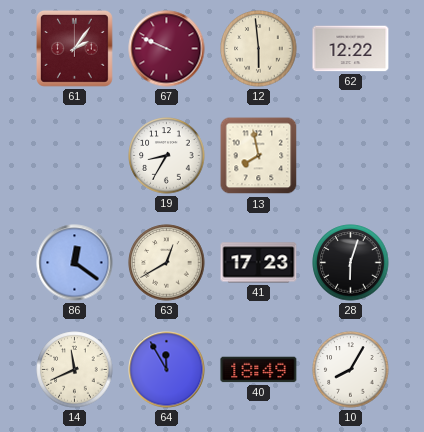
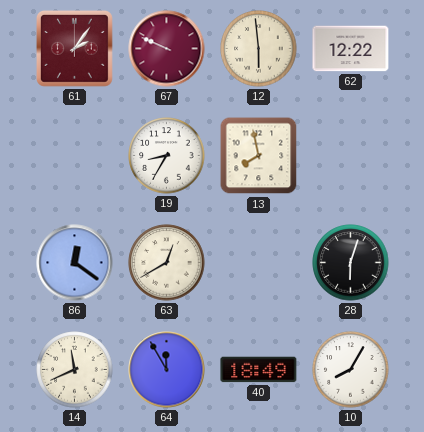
41: 17:23 -> none (259, 263)
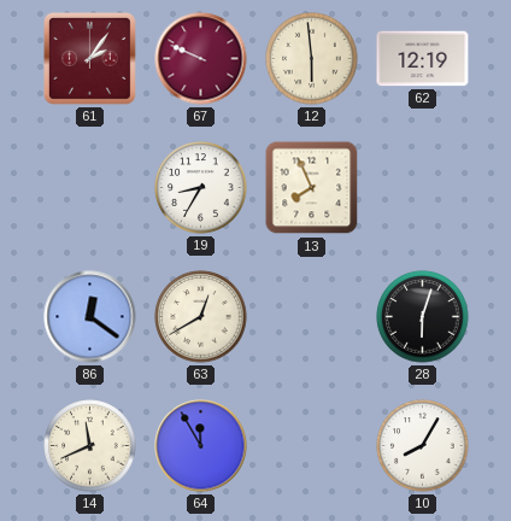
62: 12:22 -> 12:19 (423, 59)
13: 7:58 -> 7:56 (312, 188)
40: 18:49 -> none (259, 370)
